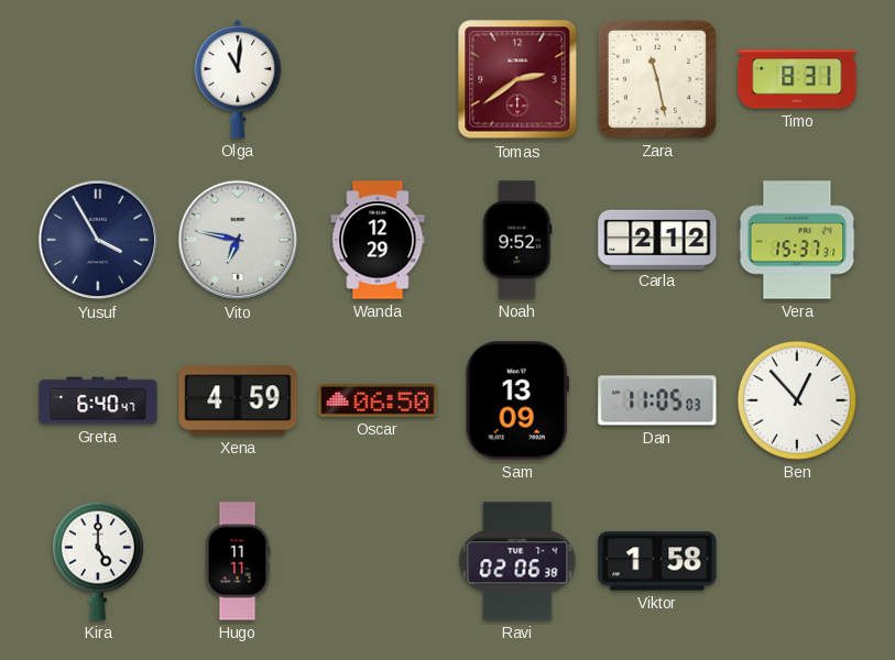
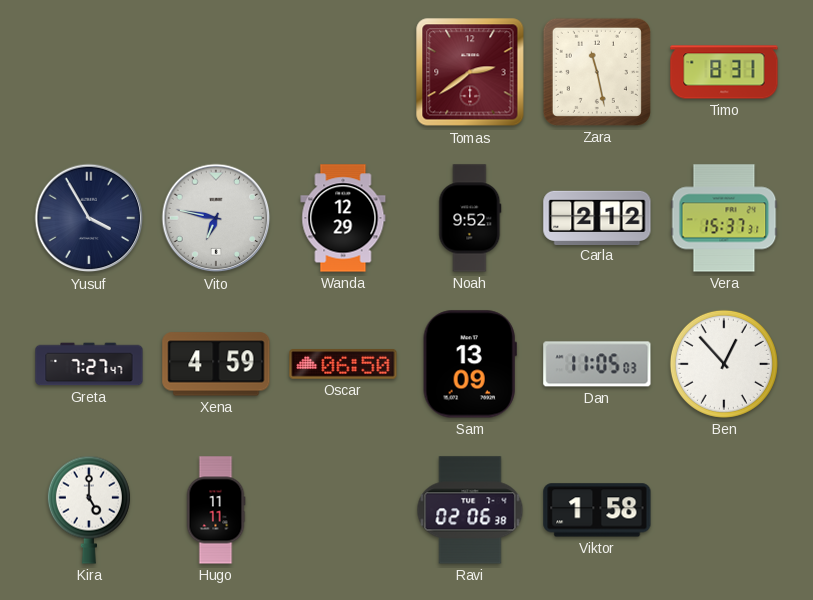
Olga: 11:01 -> none (238, 79)
Greta: 6:40 -> 7:27 (89, 364)
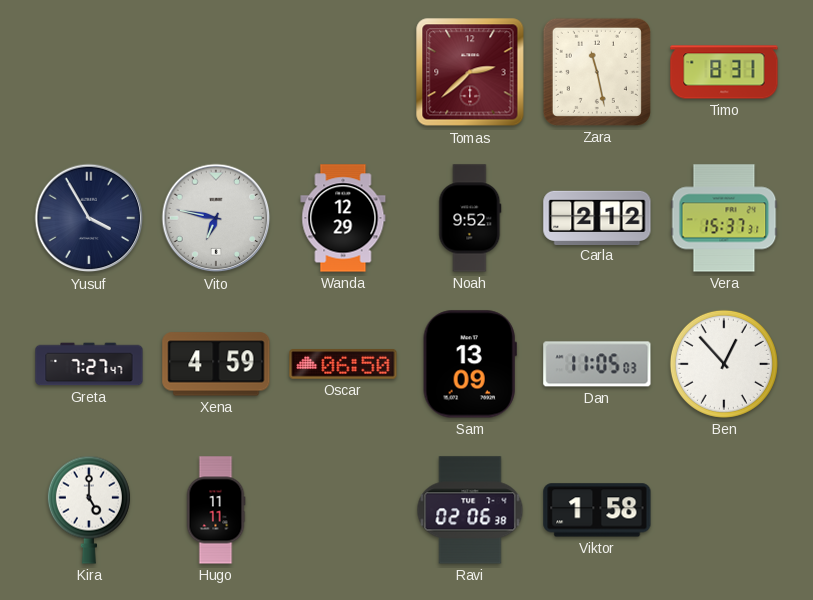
Tomas: 2:39 -> 2:38 (470, 72)
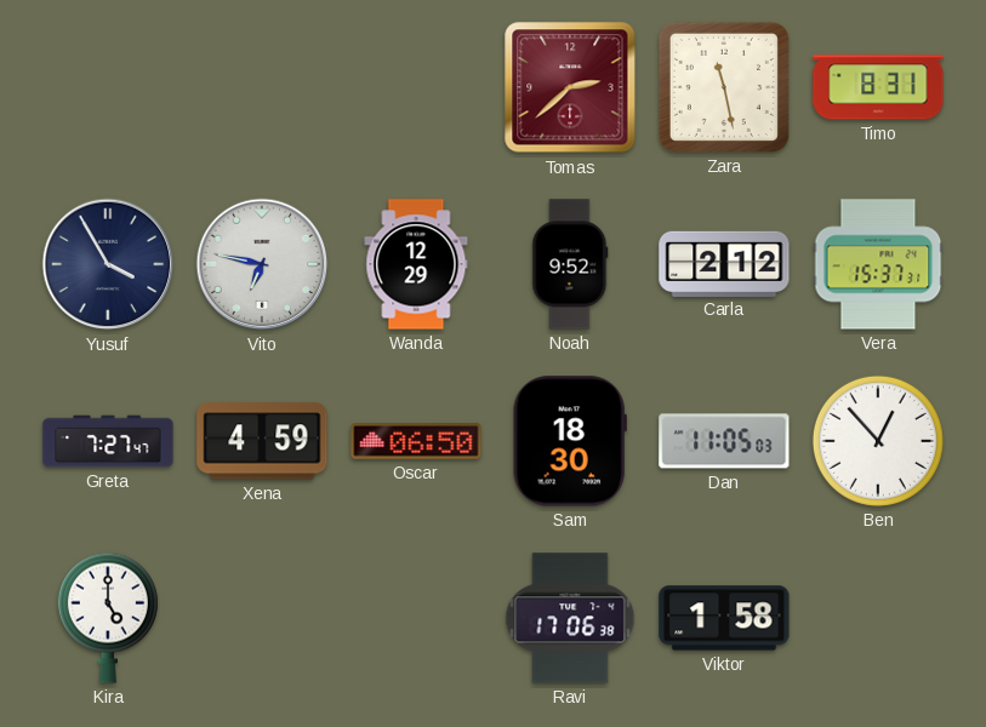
Sam: 13:09 -> 18:30 (570, 441)
Hugo: 11:11 -> none (216, 510)
Ravi: 02:06 -> 17:06 (570, 618)
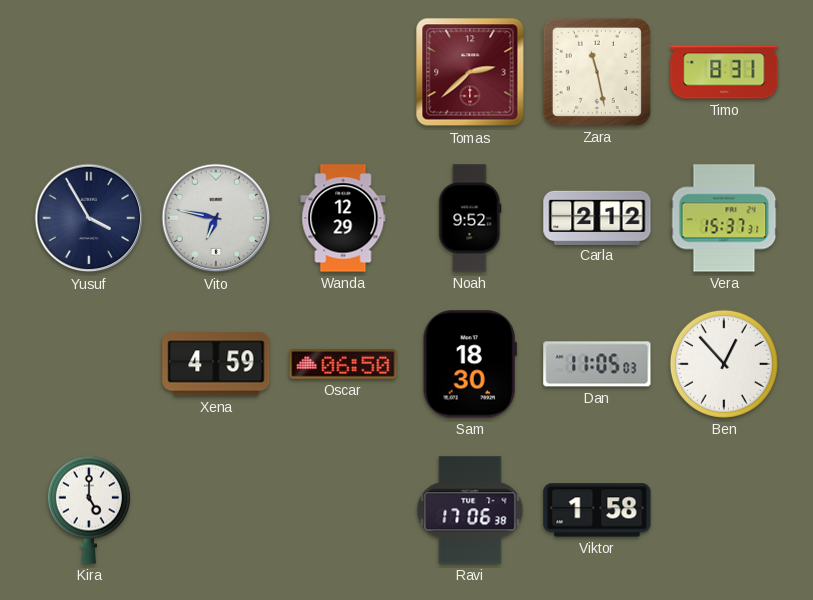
Greta: 7:27 -> none (108, 441)
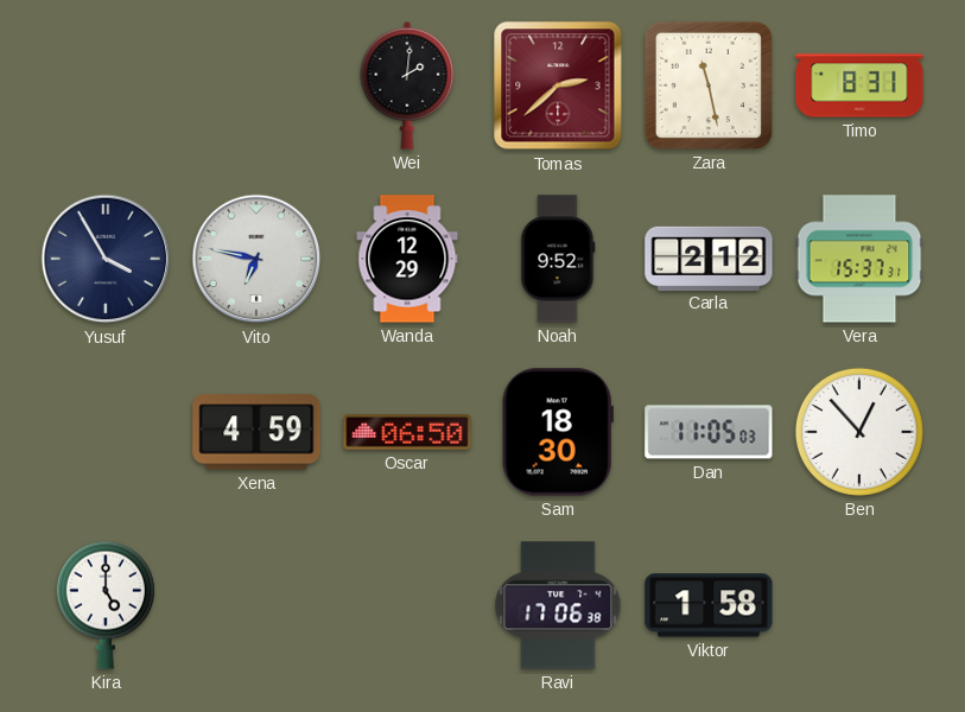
Wei: none -> 2:01 (407, 85)
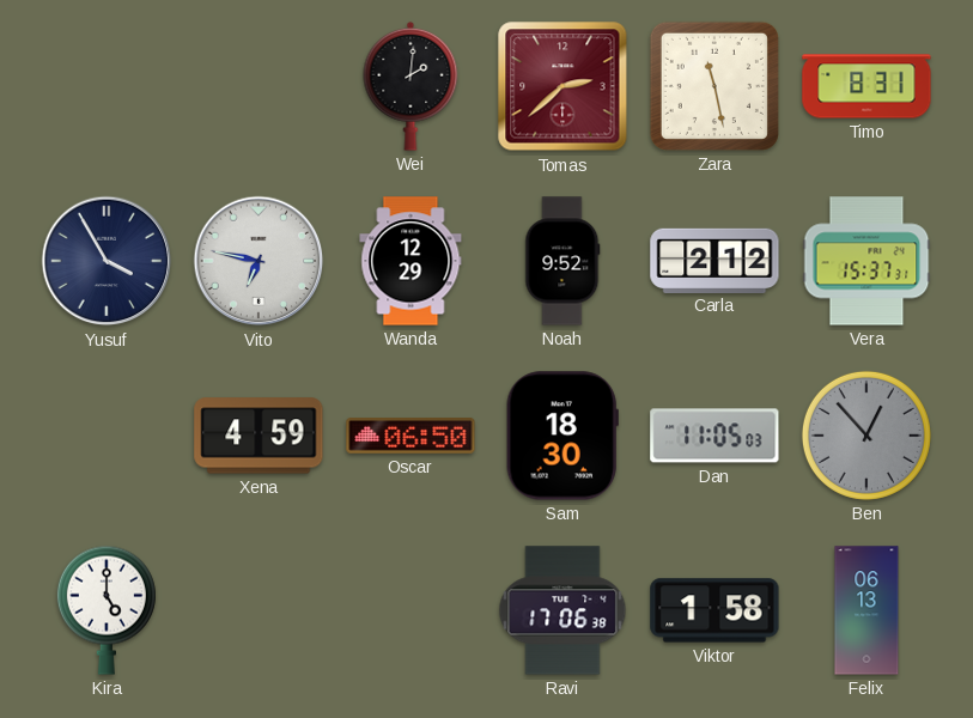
Ben dial: white -> grey (866, 436)
Felix: none -> 06:13 (866, 610)
